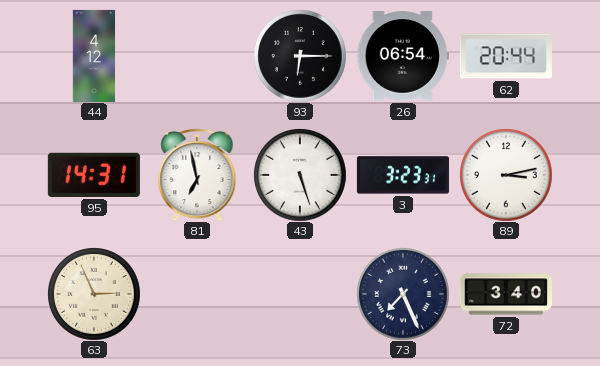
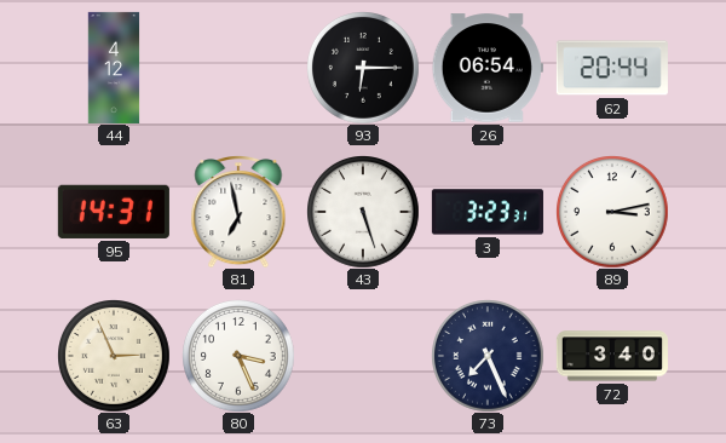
80: none -> 3:26 (238, 356)
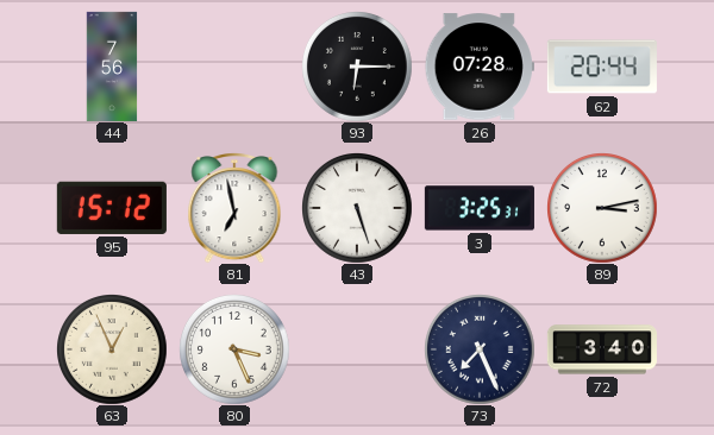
44: 4:12 -> 7:56 (112, 67)
26: 06:54 -> 07:28 (480, 67)
95: 14:31 -> 15:12 (112, 208)
3: 3:23 -> 3:25 (480, 208)
63: 2:56 -> 12:56 (112, 349)
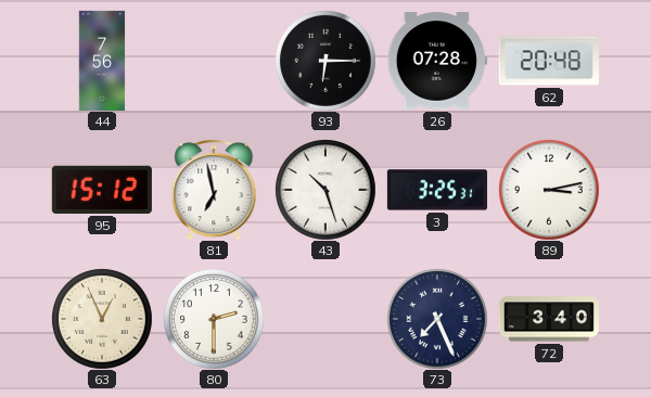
62: 20:44 -> 20:48 (549, 61)
43: 5:27 -> 10:27 (325, 190)
80: 3:26 -> 2:30 (214, 319)
